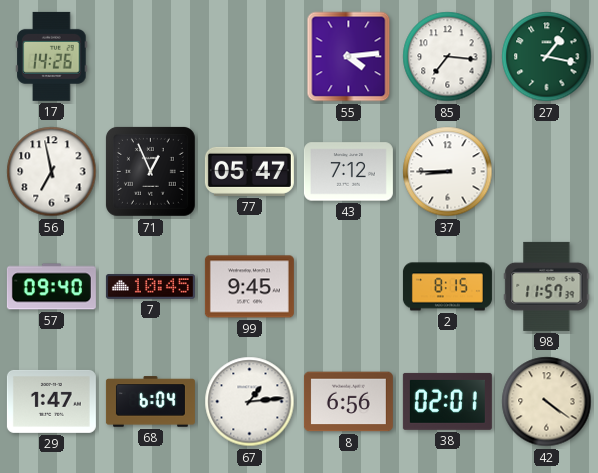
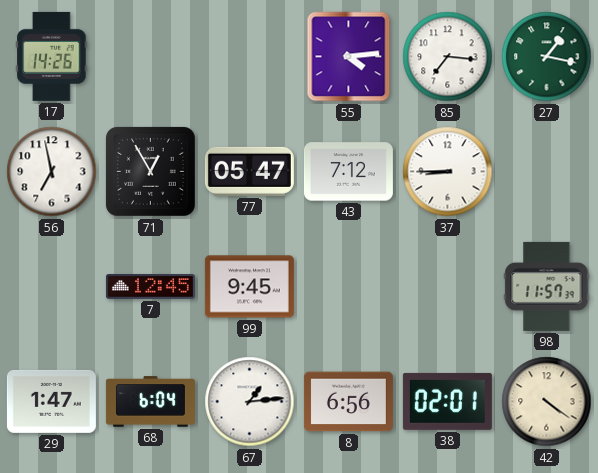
71: 12:56 -> 12:55 (150, 171)
57: 09:40 -> none (51, 287)
7: 10:45 -> 12:45 (150, 287)
2: 8:15 -> none (447, 287)
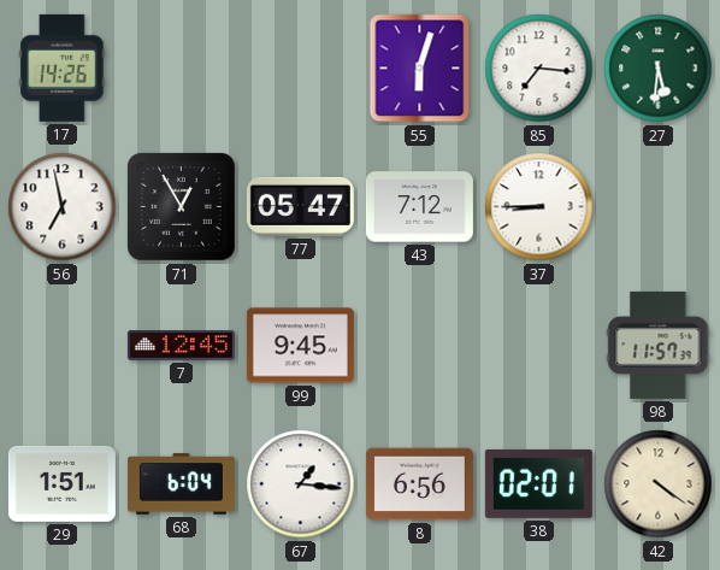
55: 4:14 -> 6:03 (420, 69)
27: 1:17 -> 5:31 (659, 69)
29: 1:47 -> 1:51 (61, 483)
67: 1:14 -> 1:16 (301, 484)
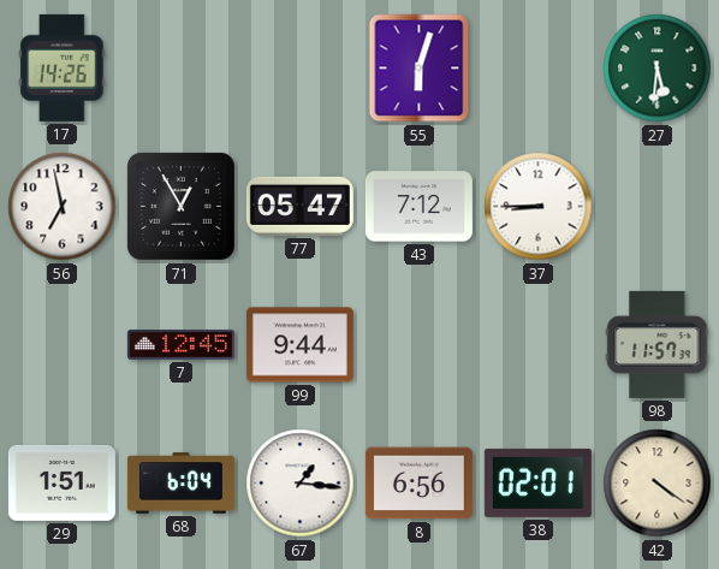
85: 7:16 -> none (539, 69)
99: 9:45 -> 9:44 (299, 345)
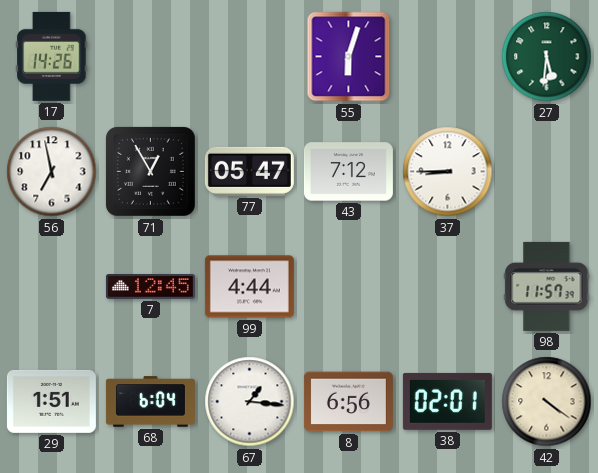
99: 9:44 -> 4:44 (249, 287)
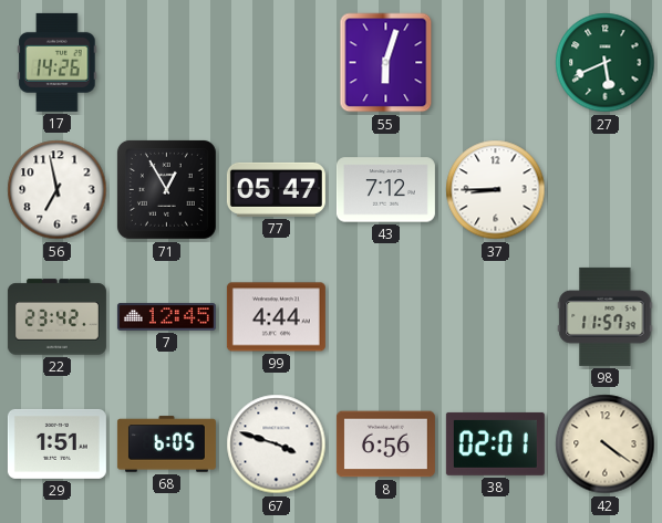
27: 5:31 -> 5:41 (606, 63)
22: none -> 23:42 (56, 317)
68: 6:04 -> 6:05 (166, 444)
67: 1:16 -> 3:48 (277, 444)
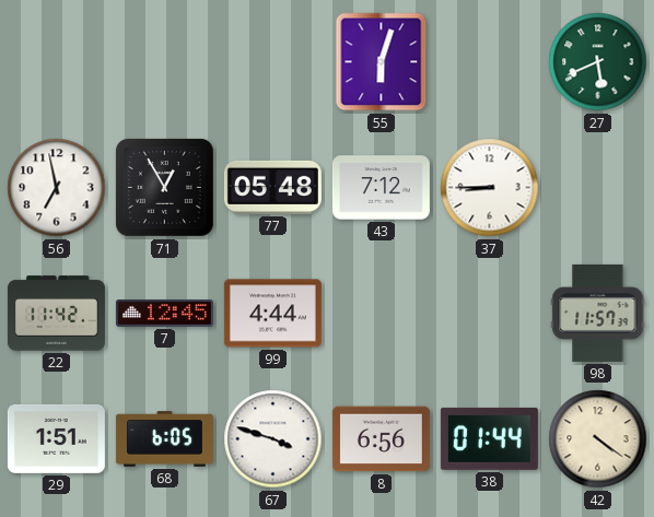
17: 14:26 -> none (58, 62)
77: 05:47 -> 05:48 (272, 187)
22: 23:42 -> 11:42 (56, 314)
38: 02:01 -> 01:44 (489, 438)
